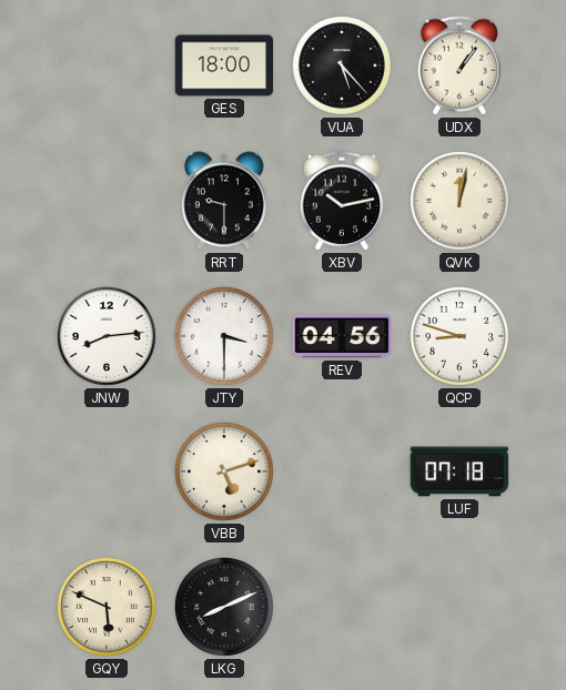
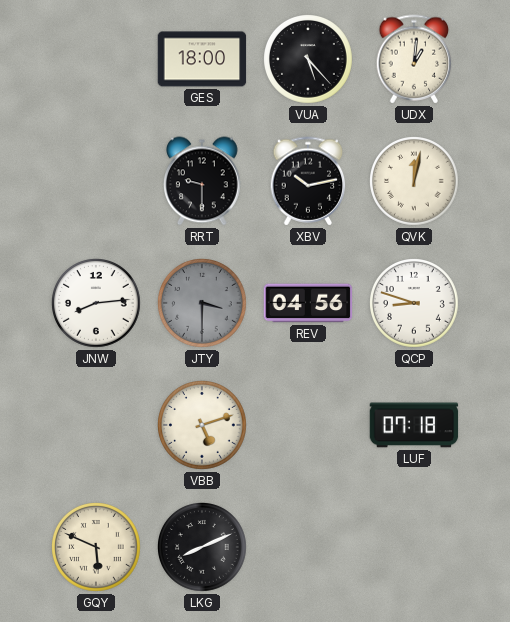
UDX: 1:06 -> 1:01 (414, 59)
JTY dial: white -> grey (203, 304)
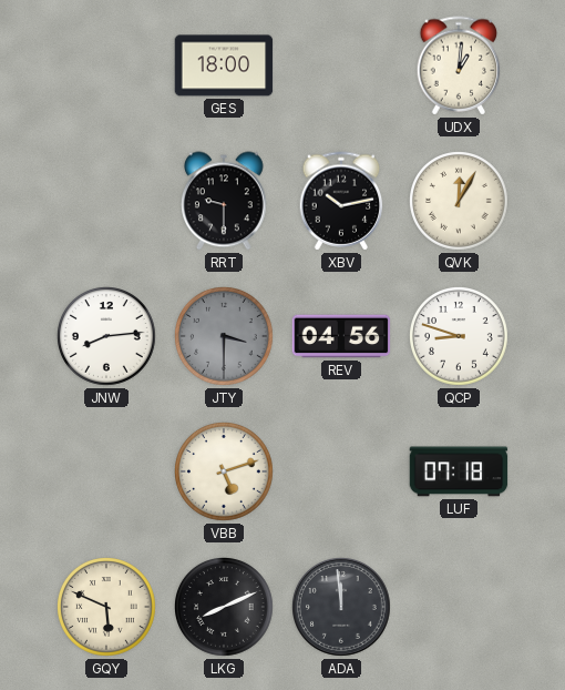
VUA: 5:23 -> none (309, 60)
QVK: 12:02 -> 12:05 (460, 202)
ADA: none -> 11:59 (342, 608)
